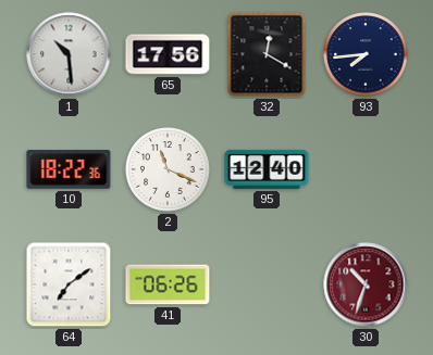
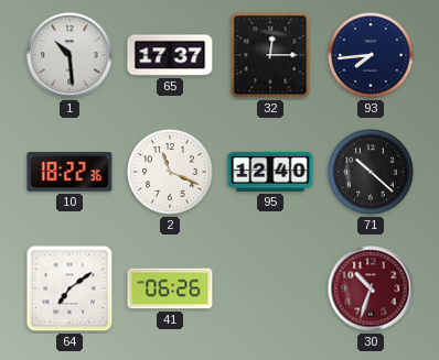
65: 17:56 -> 17:37 (170, 55)
32: 12:20 -> 12:15 (270, 55)
71: none -> 10:22 (371, 172)
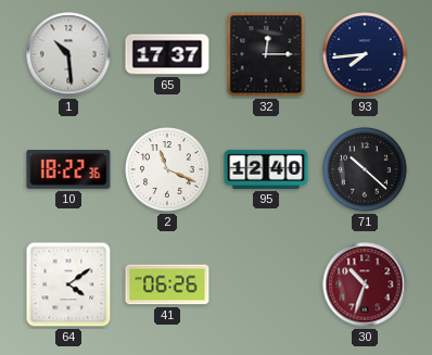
64: 7:09 -> 4:09 (68, 284)
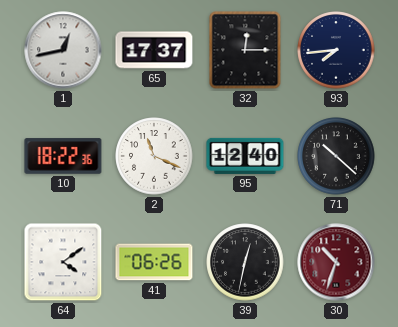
1: 10:29 -> 12:43 (63, 50)
39: none -> 12:32 (245, 262)
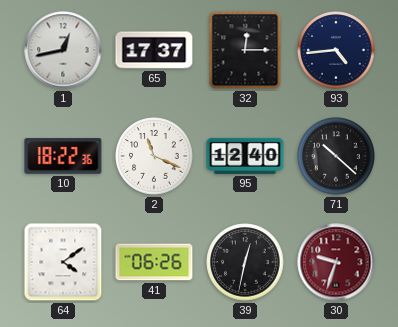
93: 7:44 -> 4:44 (336, 50)
30: 10:33 -> 9:33 (336, 262)
